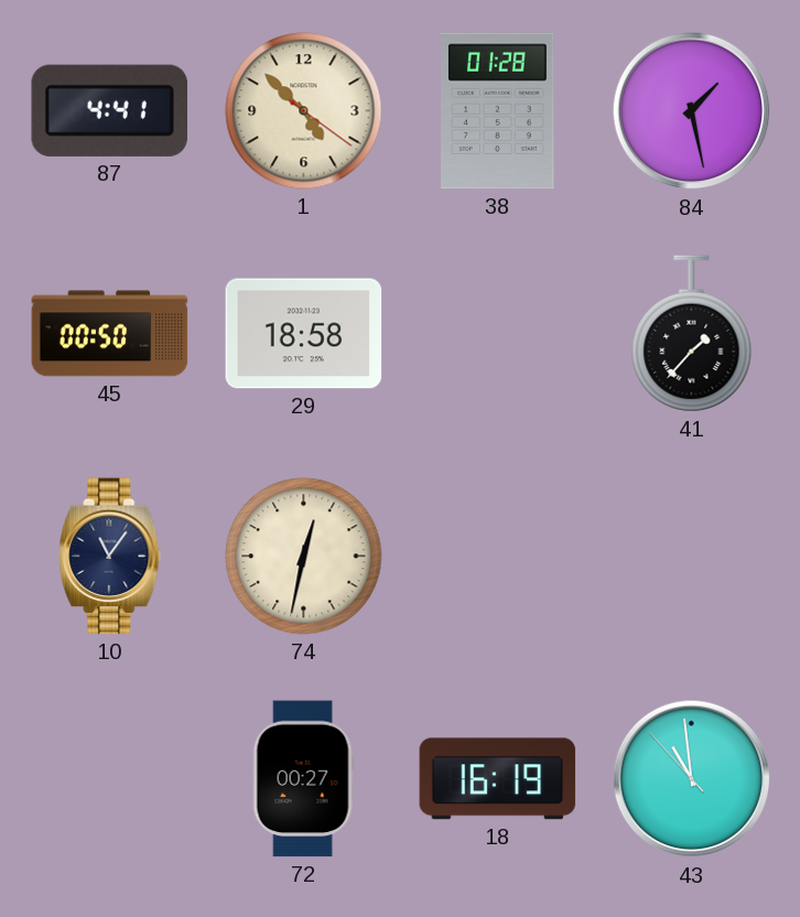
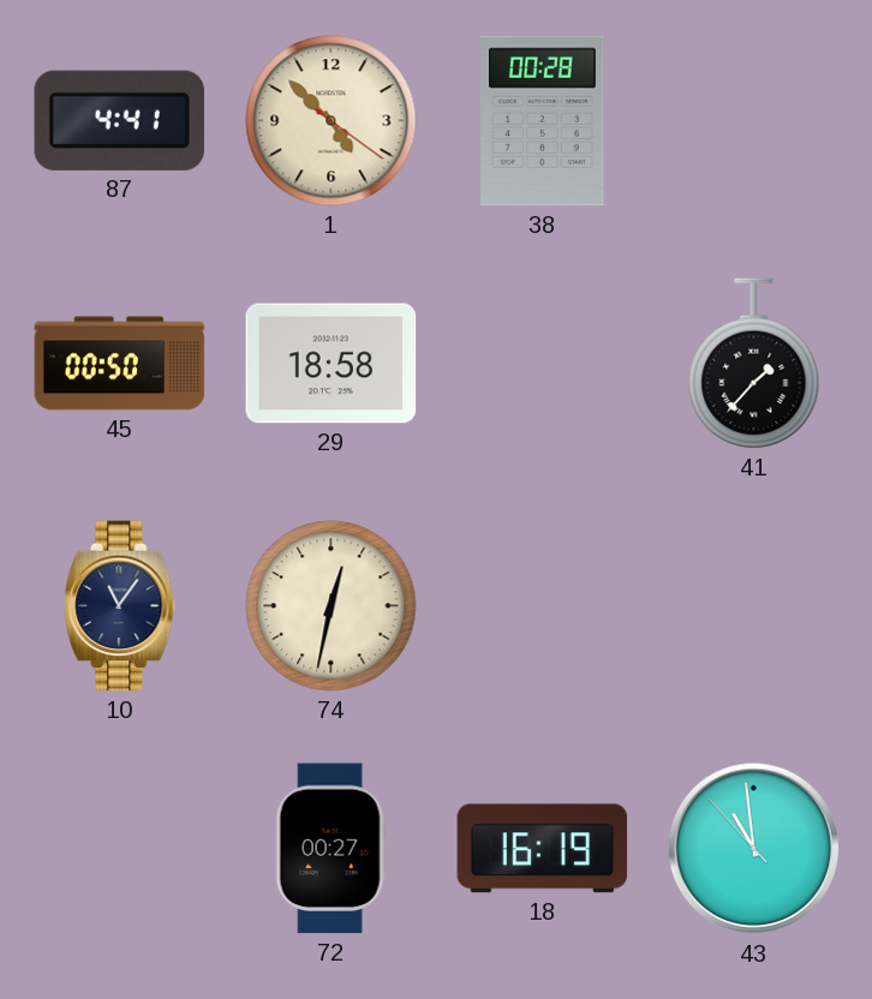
38: 01:28 -> 00:28 (543, 121)
84: 1:28 -> none (692, 111)
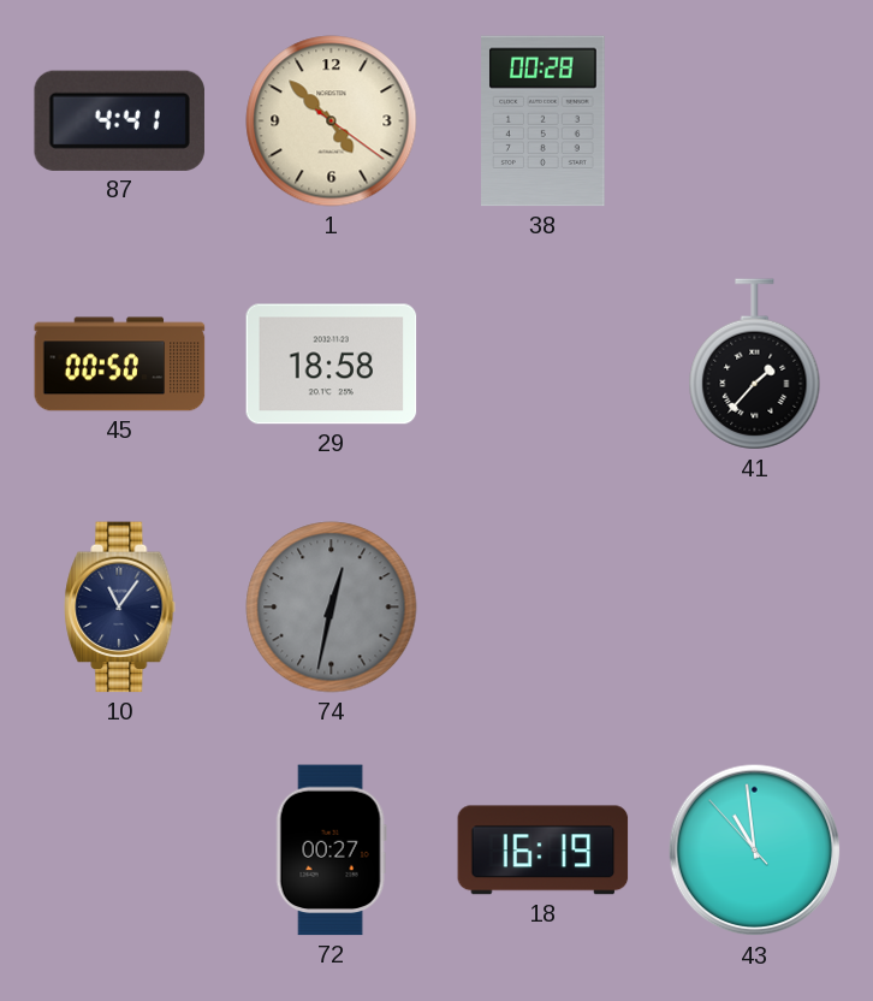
74 dial: cream -> grey (332, 608)
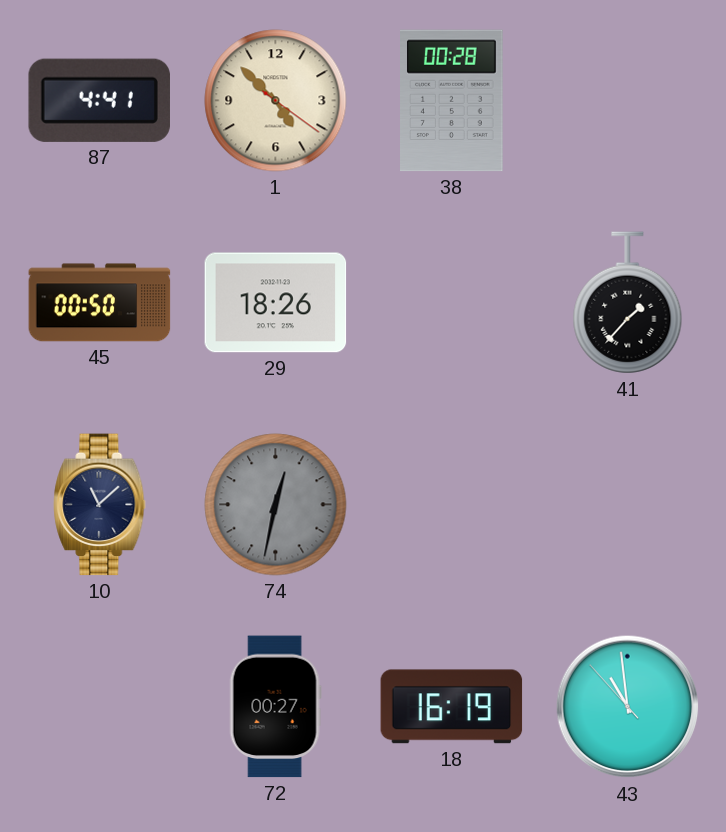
29: 18:58 -> 18:26 (276, 303)
10: 11:06 -> 11:08 (100, 505)
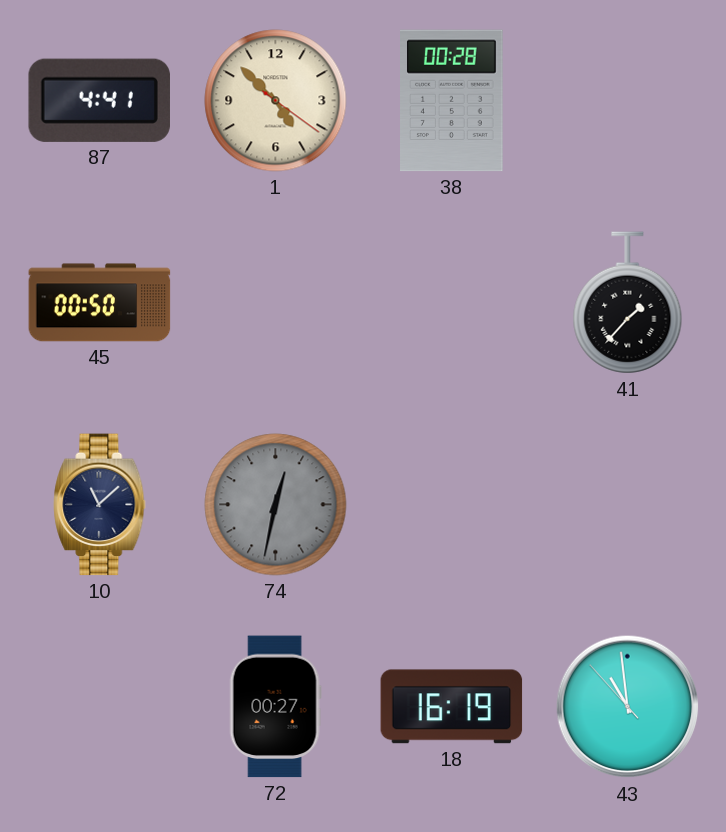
29: 18:26 -> none (276, 303)
